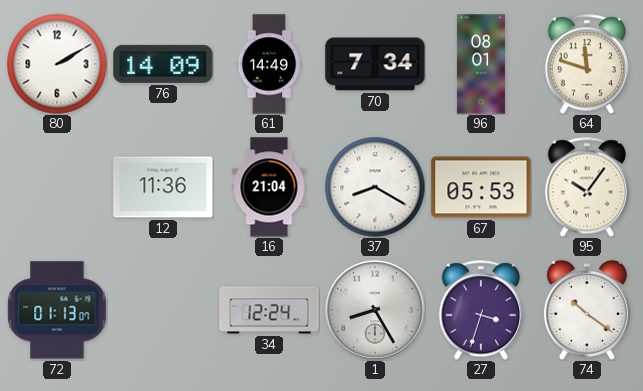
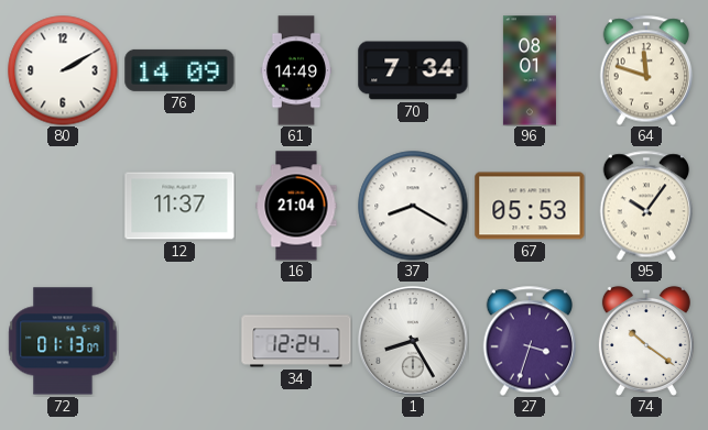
12: 11:36 -> 11:37 (179, 206)
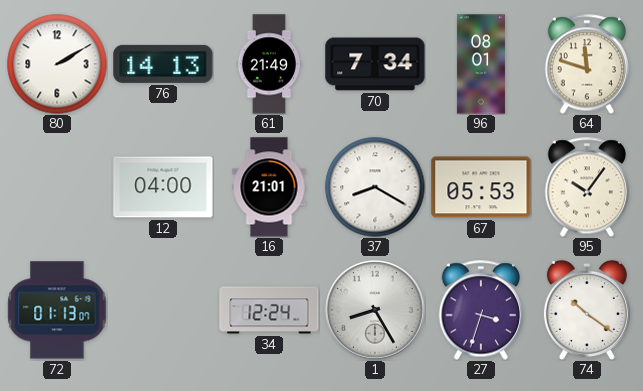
76: 14:09 -> 14:13 (163, 64)
61: 14:49 -> 21:49 (269, 64)
12: 11:37 -> 04:00 (163, 187)
16: 21:04 -> 21:01 (269, 187)
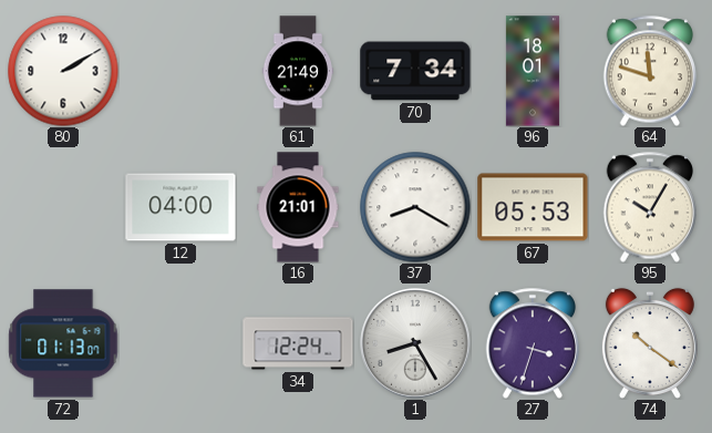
76: 14:13 -> none (163, 64)
96: 08:01 -> 18:01 (533, 71)
95: 10:06 -> 10:05 (650, 207)
